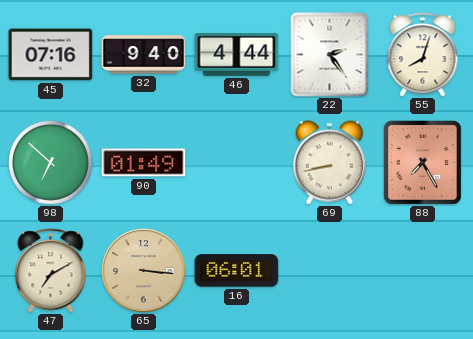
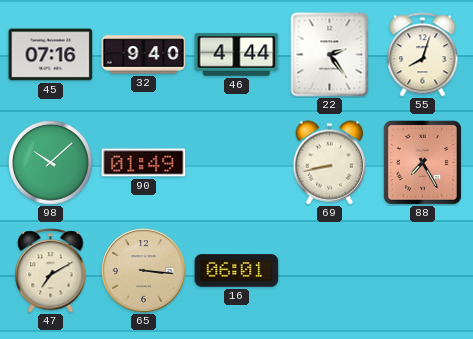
98: 6:52 -> 10:08 (51, 163)
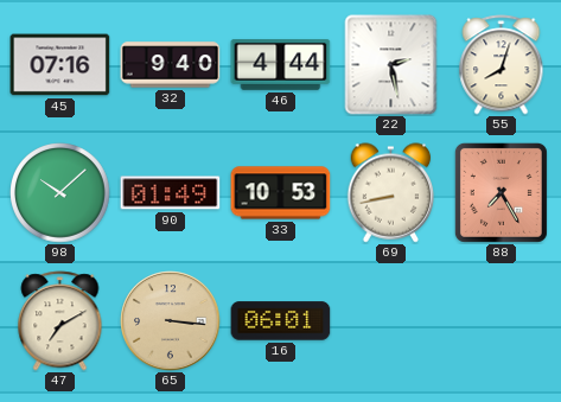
22: 2:24 -> 2:28 (391, 65)
33: none -> 10:53 (281, 193)
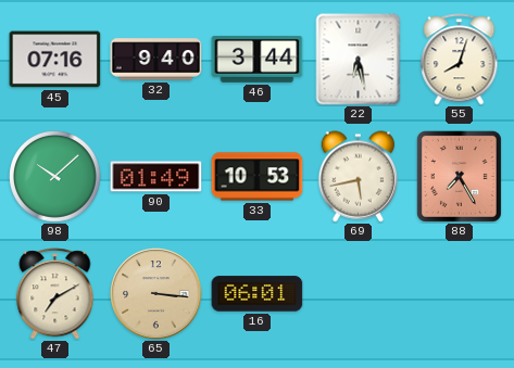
46: 4:44 -> 3:44 (258, 60)
22: 2:28 -> 6:28 (359, 60)
69: 8:43 -> 5:43 (359, 177)
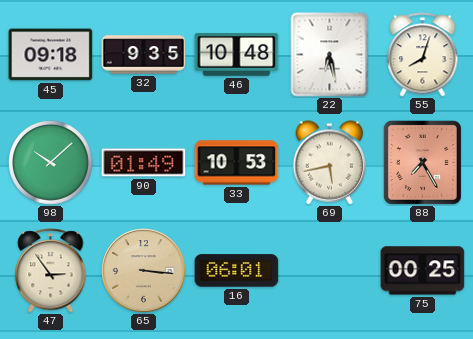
45: 07:16 -> 09:18 (51, 55)
32: 9:40 -> 9:35 (144, 55)
46: 3:44 -> 10:48 (237, 55)
47: 7:10 -> 2:54 (51, 271)
75: none -> 00:25 (423, 271)
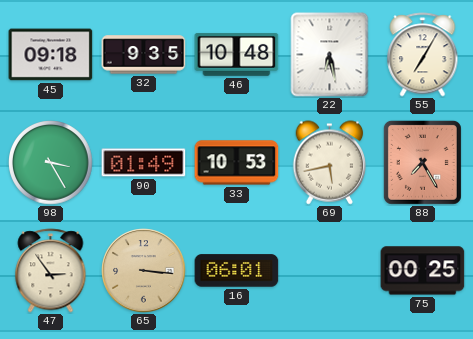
55: 8:03 -> 7:05 (423, 55)
98: 10:08 -> 3:25 (51, 163)
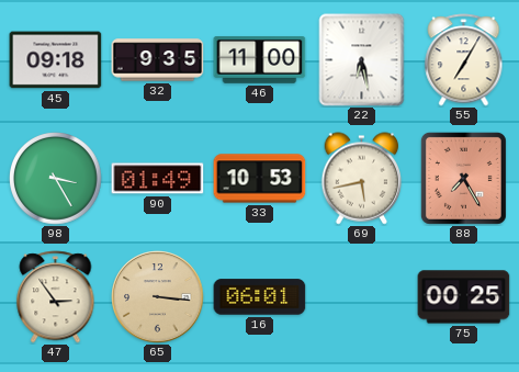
46: 10:48 -> 11:00 (260, 60)
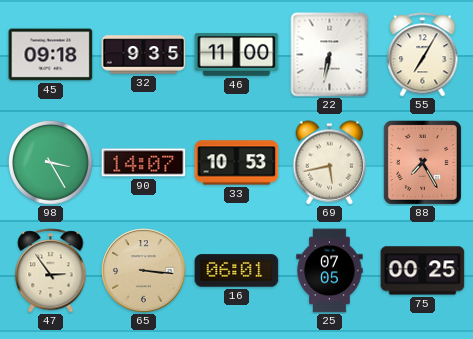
22: 6:28 -> 6:32 (330, 55)
90: 01:49 -> 14:07 (144, 163)
25: none -> 07:05 (330, 271)
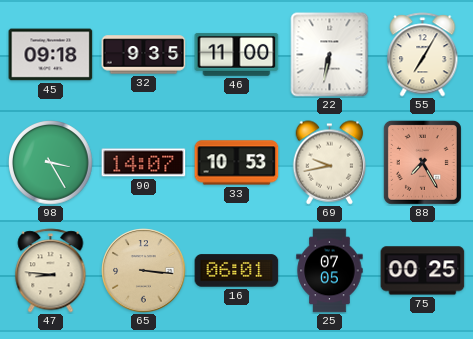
69: 5:43 -> 9:43 (330, 163)
47: 2:54 -> 8:46 (51, 271)
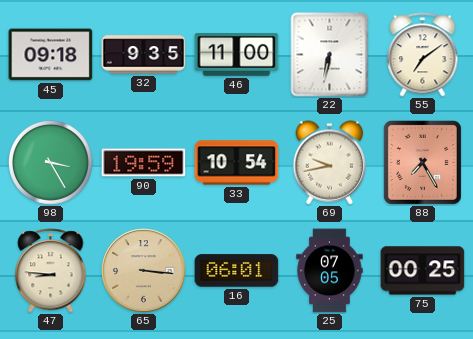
55: 7:05 -> 7:09 (423, 55)
90: 14:07 -> 19:59 (144, 163)
33: 10:53 -> 10:54 (237, 163)
